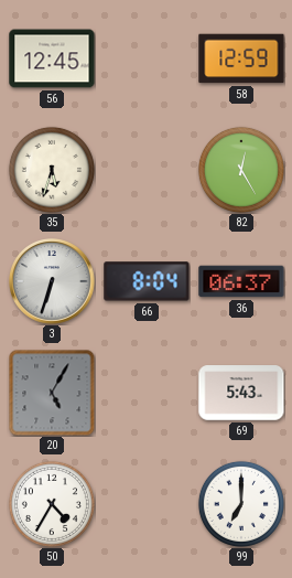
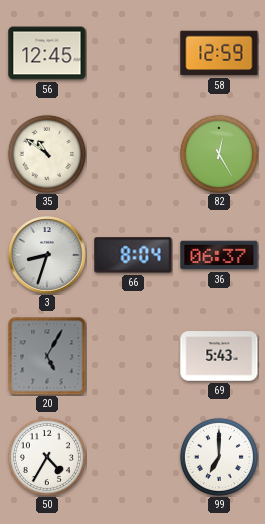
35: 5:33 -> 10:51 (47, 154)
3: 6:33 -> 8:33 (48, 256)
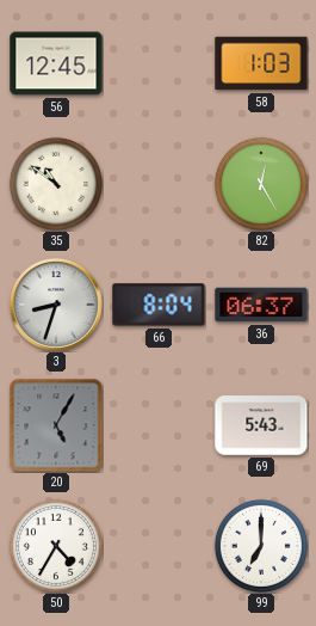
58: 12:59 -> 1:03 (261, 63)
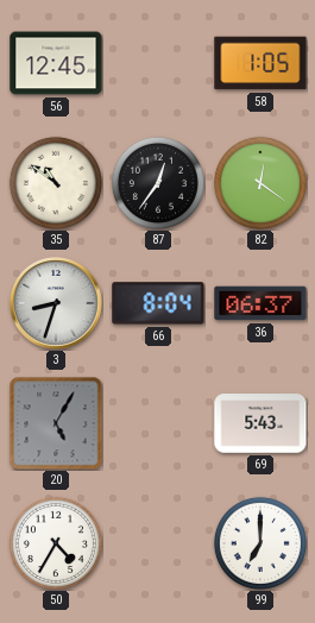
58: 1:03 -> 1:05 (260, 63)
87: none -> 12:36 (158, 183)
82: 12:25 -> 12:21 (260, 183)
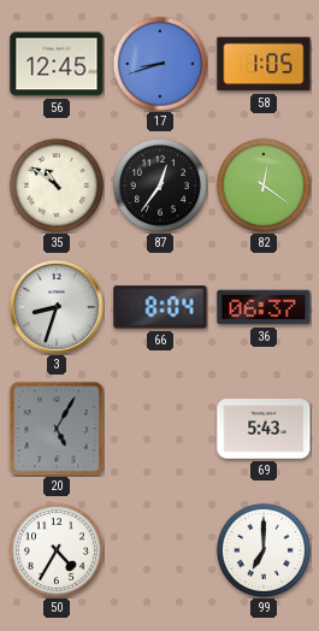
17: none -> 8:42 (160, 64)
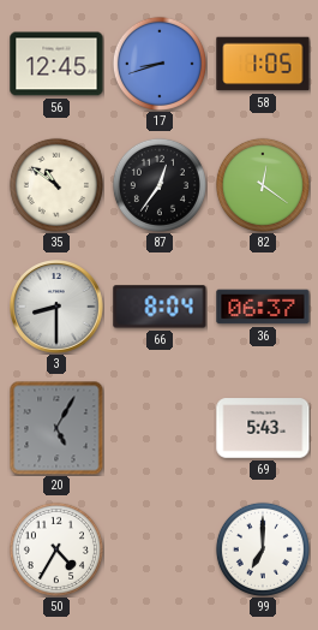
3: 8:33 -> 8:30 (58, 308)
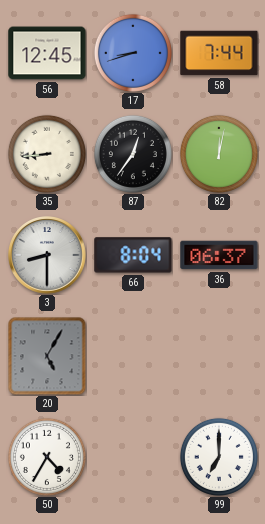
58: 1:05 -> 7:44 (219, 53)
35: 10:51 -> 8:44 (47, 154)
82: 12:21 -> 12:02 (219, 154)
69: 5:43 -> none (263, 428)
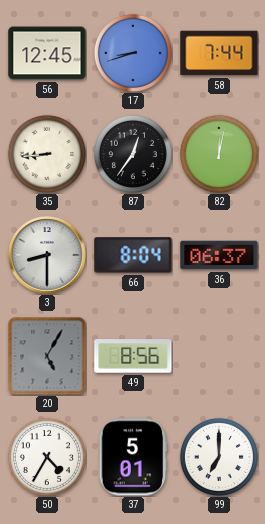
49: none -> 8:56 (133, 356)
37: none -> 5:01 (133, 457)
